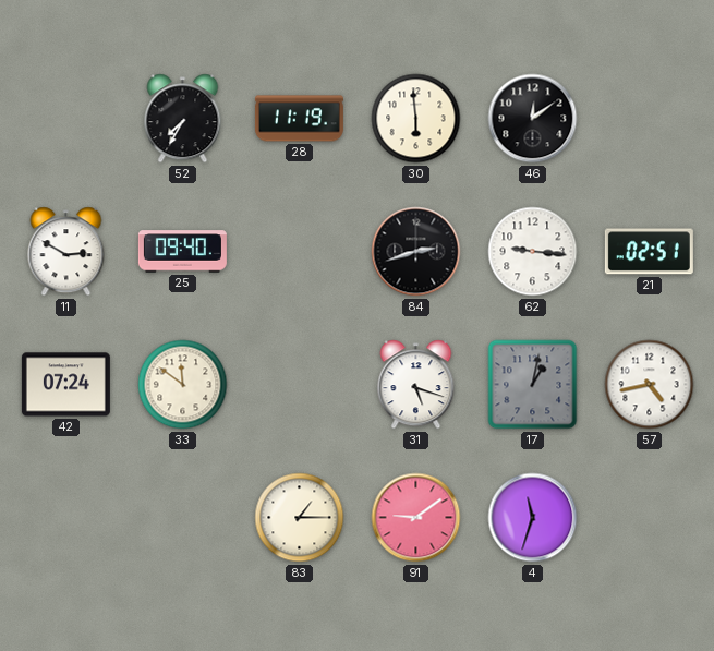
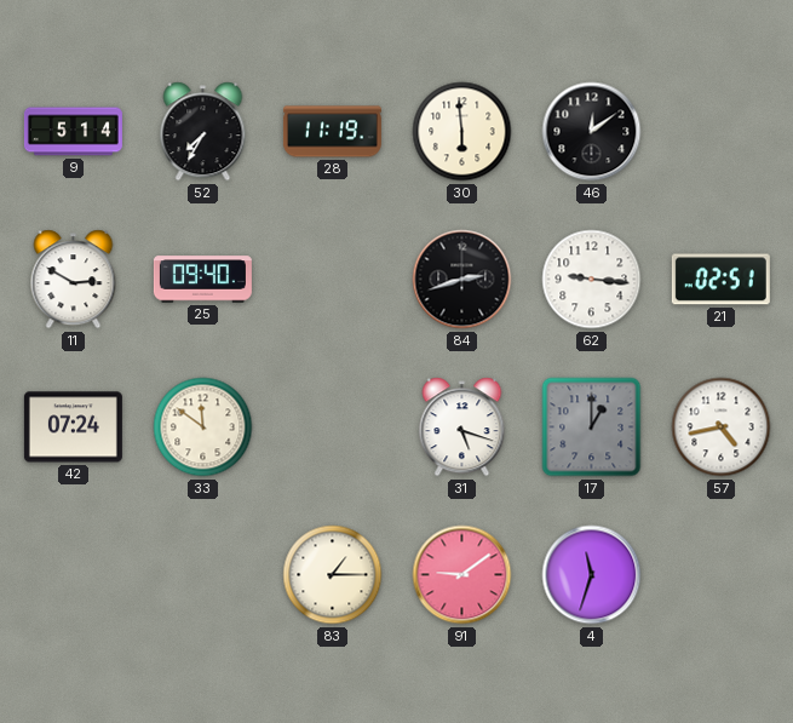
9: none -> 5:14 (73, 132)
17: 1:02 -> 1:00 (592, 428)
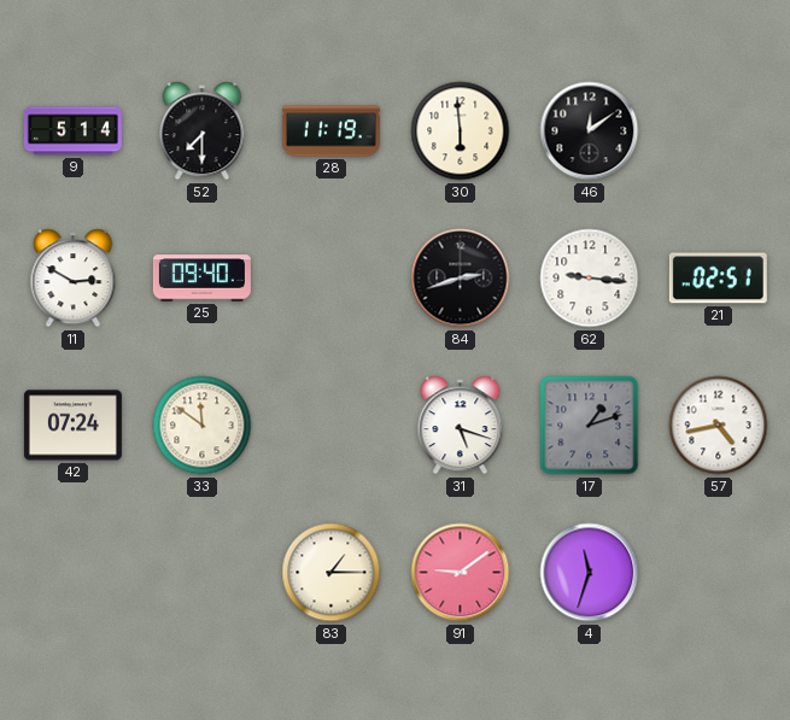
52: 7:35 -> 7:30 (203, 131)
17: 1:00 -> 1:12 (590, 426)
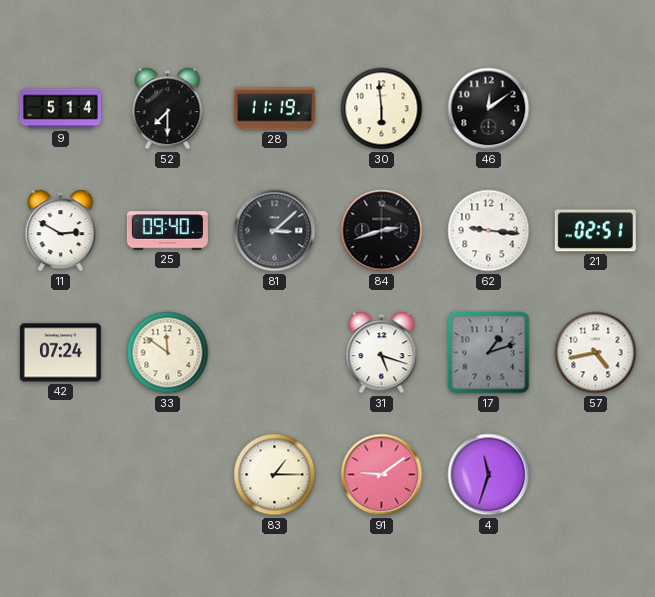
81: none -> 3:08 (275, 231)
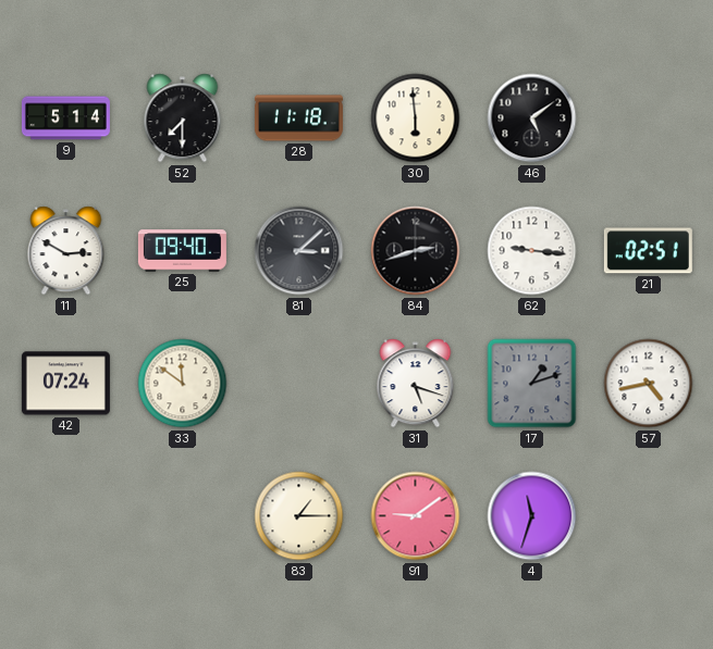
28: 11:19 -> 11:18 (298, 118)
46: 12:09 -> 5:09 (532, 118)
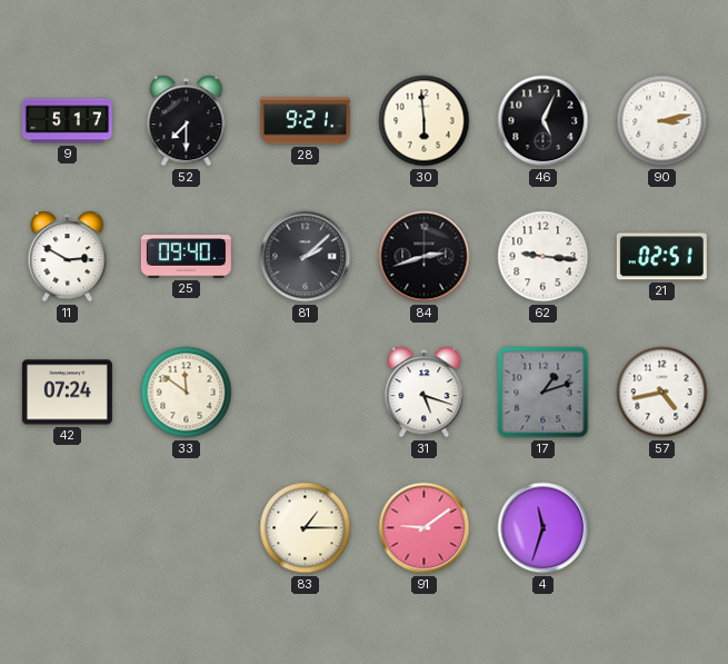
9: 5:14 -> 5:17 (67, 121)
28: 11:18 -> 9:21 (305, 121)
46: 5:09 -> 5:04 (543, 121)
90: none -> 3:13 (662, 121)
81: 3:08 -> 2:08 (306, 257)
